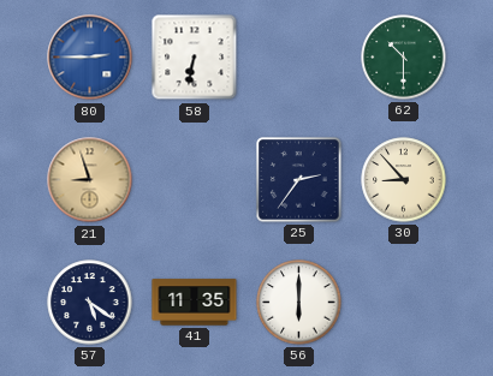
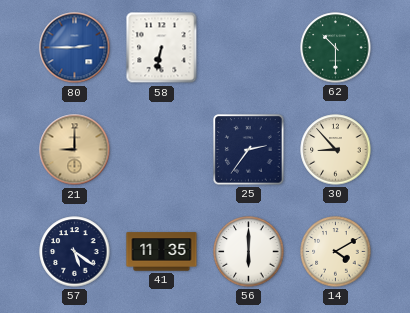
21: 8:57 -> 9:00 (75, 150)
14: none -> 4:10 (336, 252)
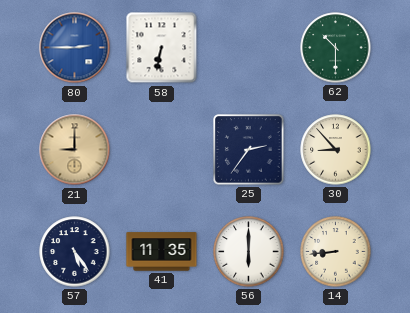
57: 5:21 -> 5:24 (75, 252)
14: 4:10 -> 8:44 (336, 252)
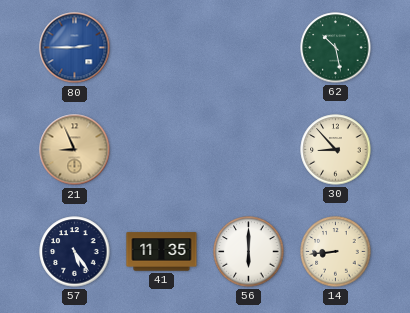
58: 6:32 -> none (162, 48)
62: 10:30 -> 10:28 (336, 48)
21: 9:00 -> 8:56 (75, 150)
25: 2:36 -> none (249, 150)
